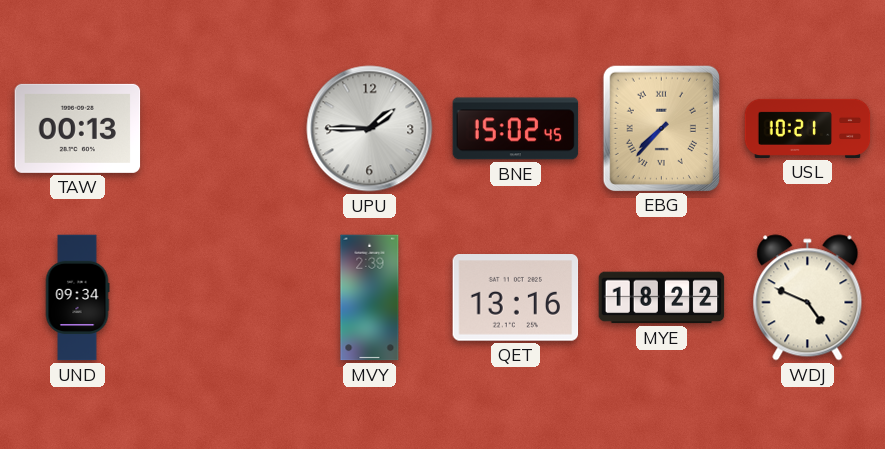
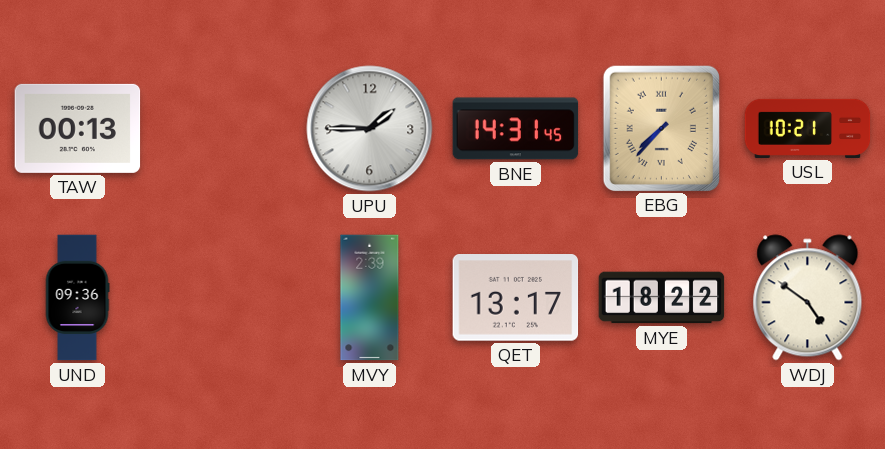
BNE: 15:02 -> 14:31 (516, 129)
UND: 09:34 -> 09:36 (77, 298)
QET: 13:16 -> 13:17 (516, 298)
WDJ: 4:49 -> 4:51 (808, 298)
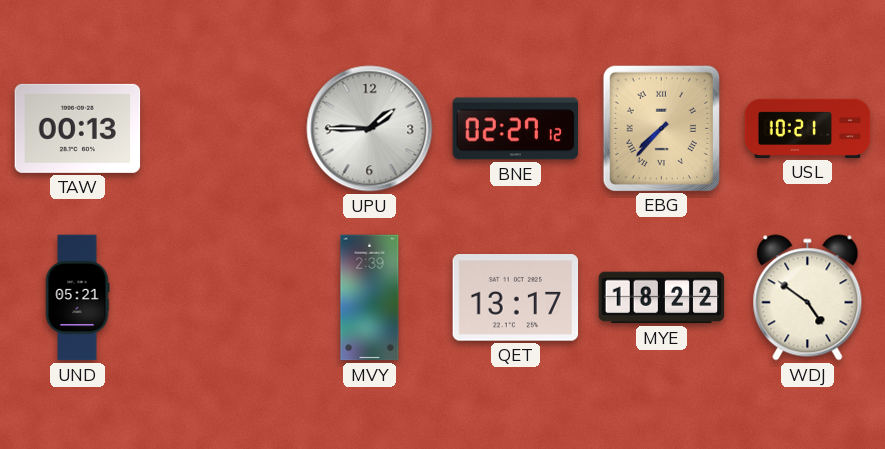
BNE: 14:31 -> 02:27 (516, 129)
UND: 09:36 -> 05:21 (77, 298)
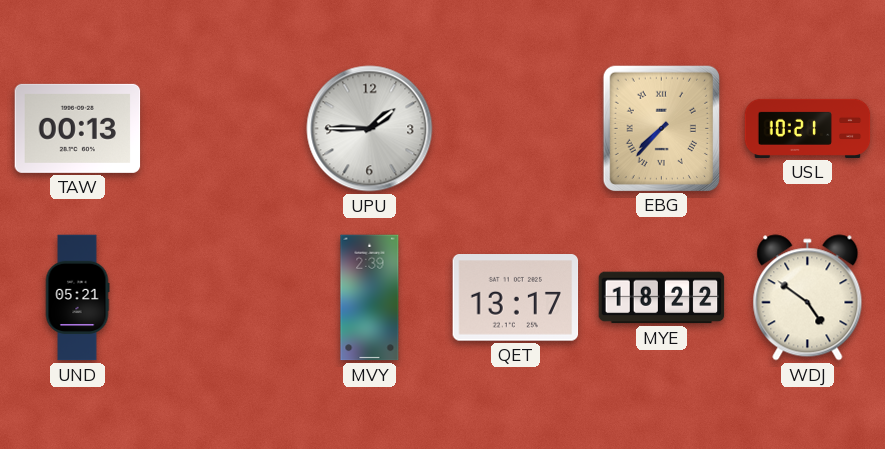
BNE: 02:27 -> none (516, 129)
